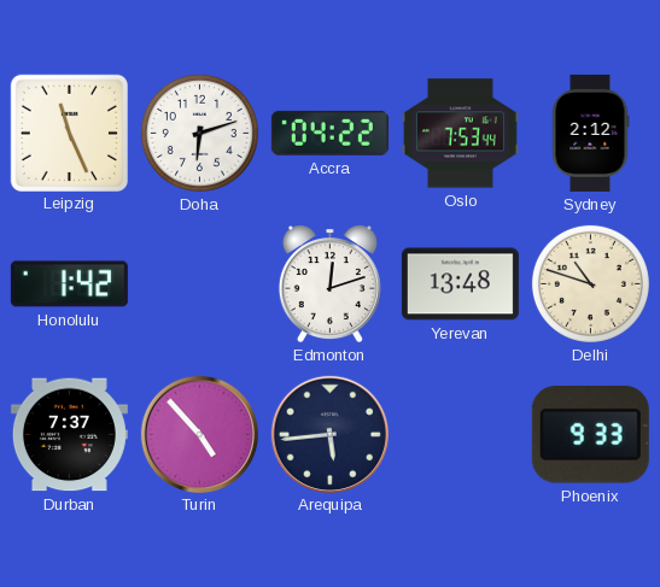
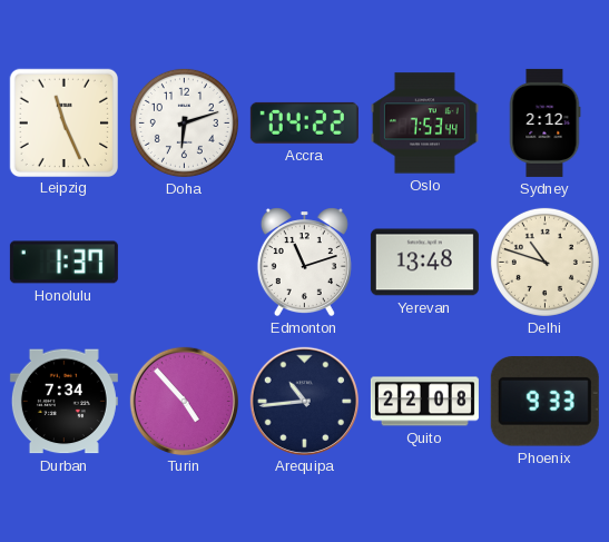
Honolulu: 1:42 -> 1:37 (63, 263)
Edmonton: 12:12 -> 11:12 (304, 263)
Durban: 7:37 -> 7:34 (63, 402)
Arequipa: 5:44 -> 10:44 (304, 401)
Quito: none -> 22:08 (424, 402)
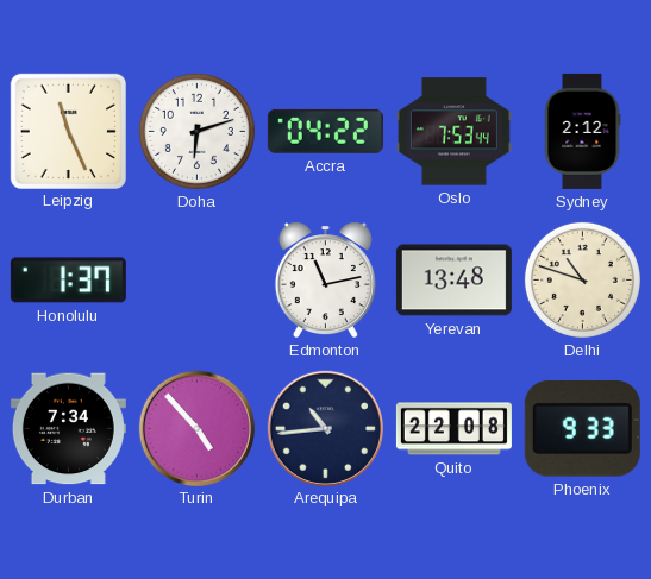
Edmonton: 11:12 -> 11:13 (325, 281)
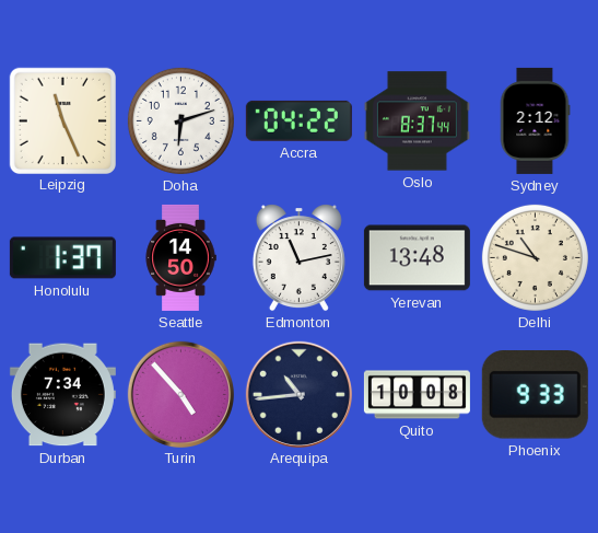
Oslo: 7:53 -> 8:37 (417, 121)
Seattle: none -> 14:50 (180, 257)
Quito: 22:08 -> 10:08 (417, 395)
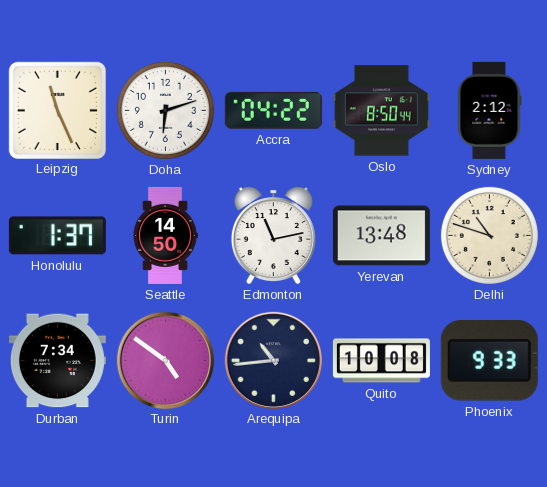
Oslo: 8:37 -> 8:50 (381, 111)
Turin: 4:53 -> 4:51 (165, 360)
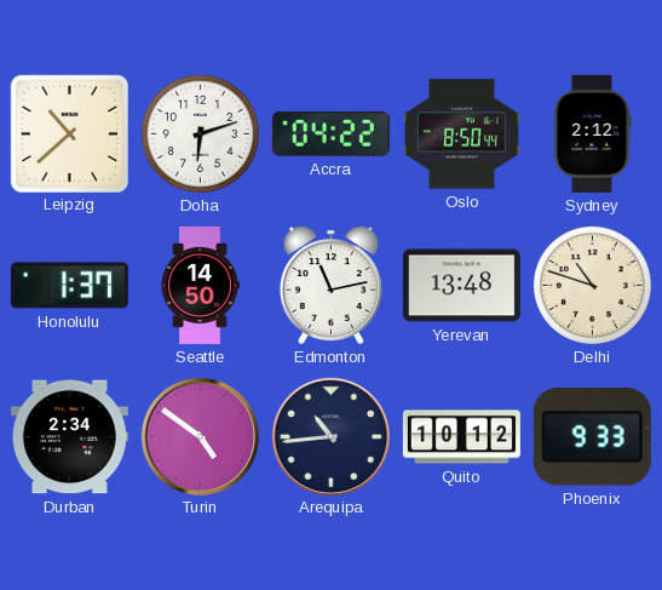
Leipzig: 11:26 -> 10:38 (69, 133)
Durban: 7:34 -> 2:34 (69, 437)
Quito: 10:08 -> 10:12 (461, 437)
